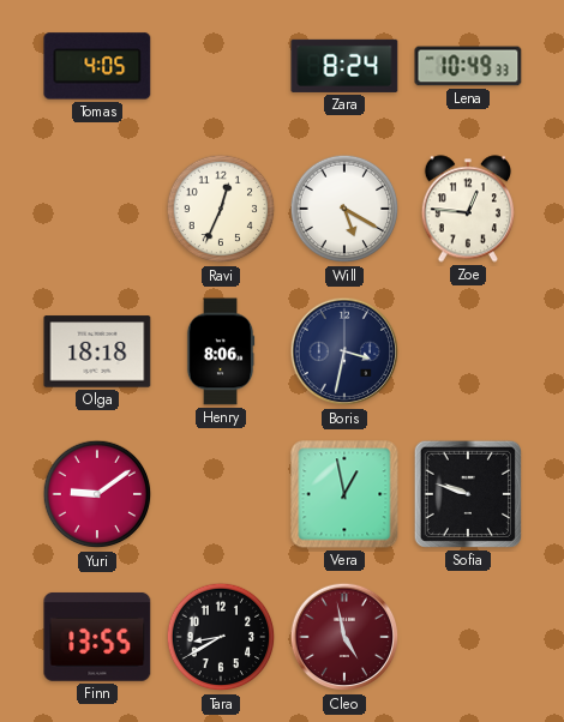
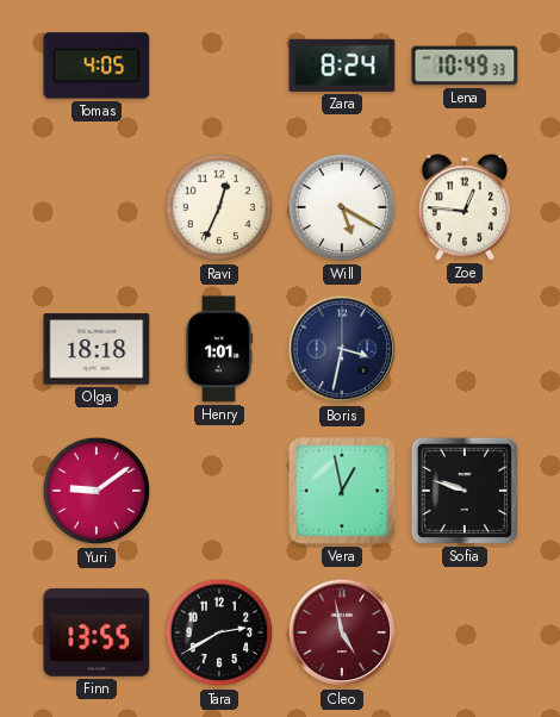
Henry: 8:06 -> 1:01 (219, 349)
Tara: 8:40 -> 2:40 (219, 632)
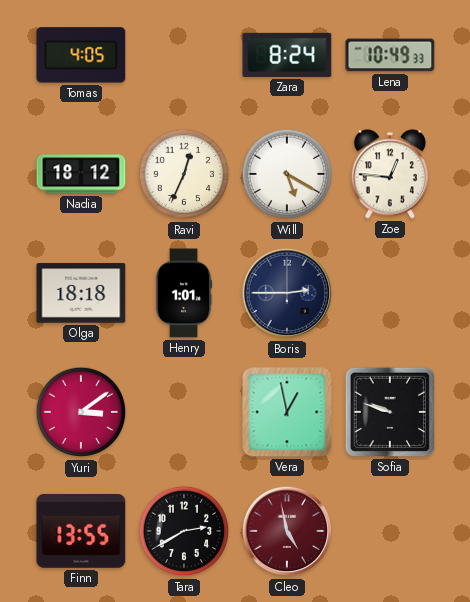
Nadia: none -> 18:12 (81, 174)
Boris: 3:32 -> 2:45 (287, 293)
Yuri: 9:09 -> 3:09 (81, 412)
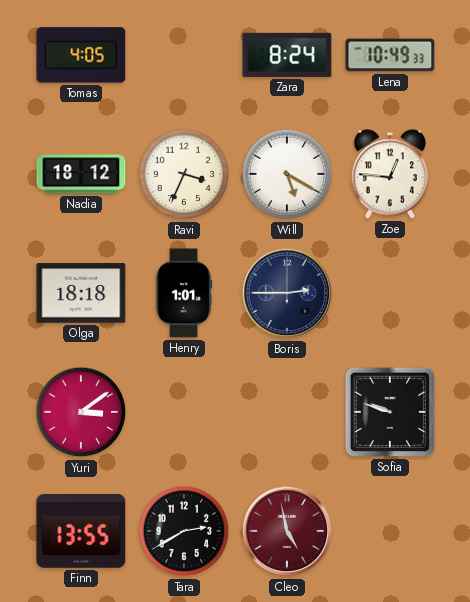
Ravi: 12:34 -> 3:34 (184, 174)
Vera: 12:58 -> none (287, 412)
